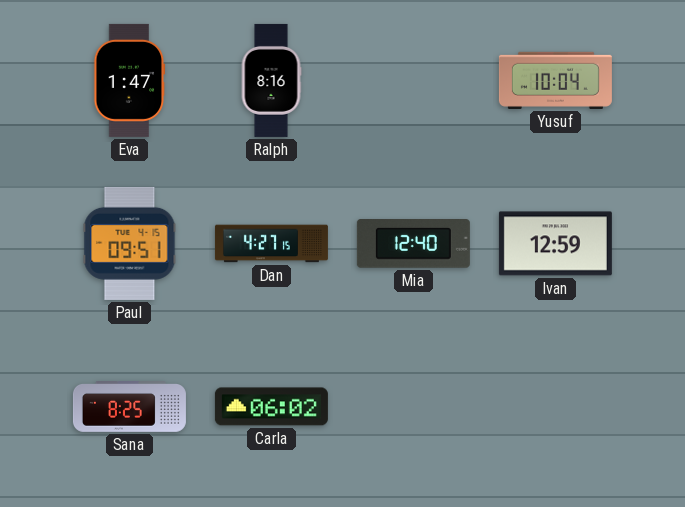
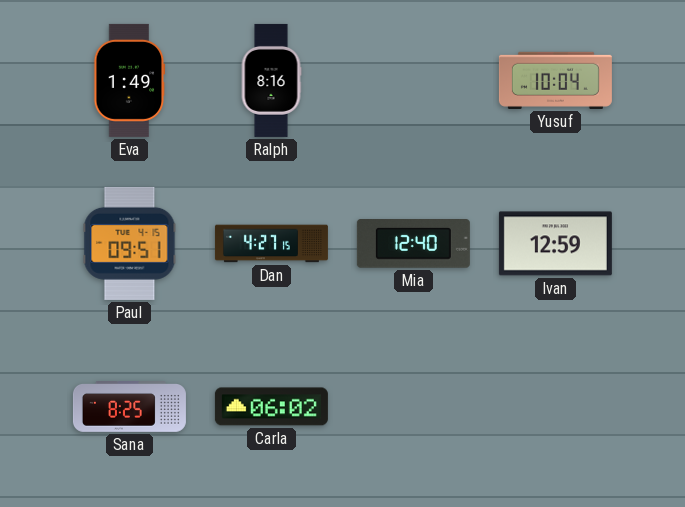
Eva: 1:47 -> 1:49 (130, 80)
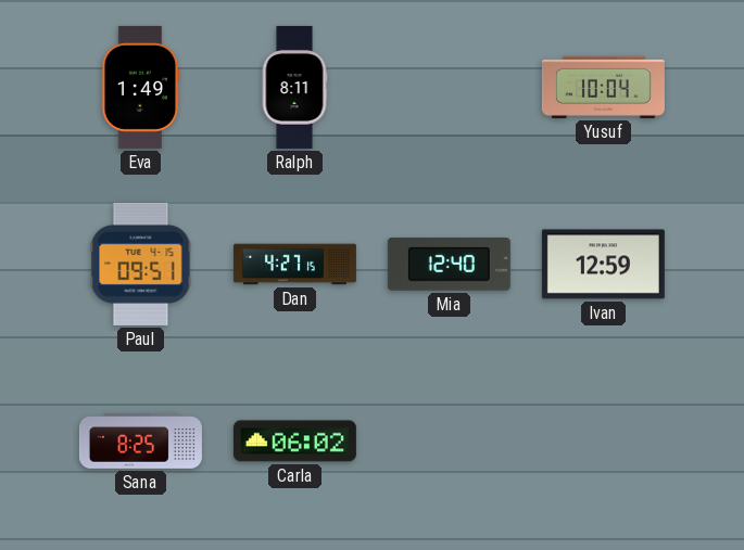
Ralph: 8:16 -> 8:11 (294, 87)
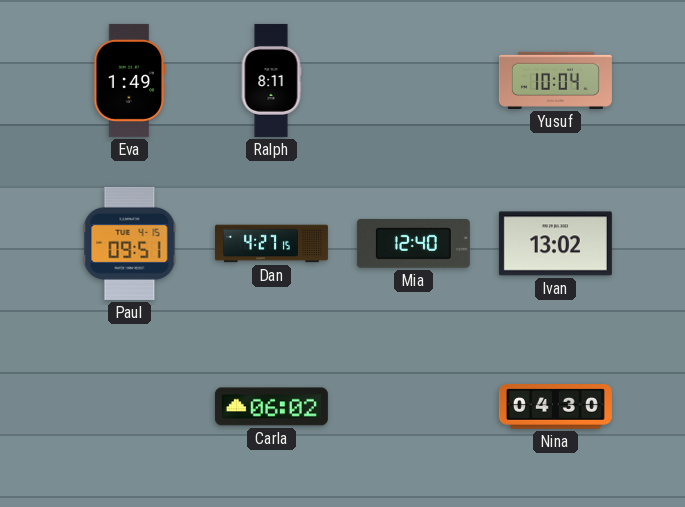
Ivan: 12:59 -> 13:02 (555, 244)
Sana: 8:25 -> none (140, 442)
Nina: none -> 04:30 (555, 407)
